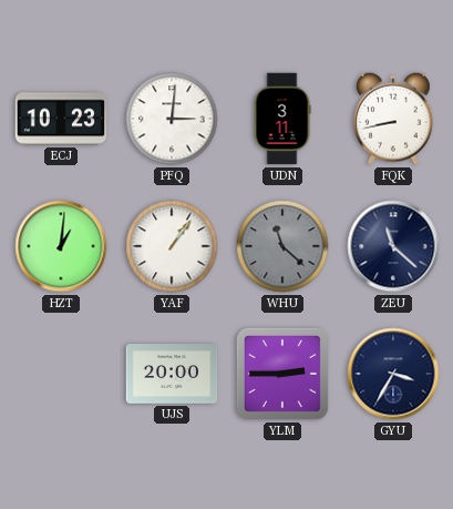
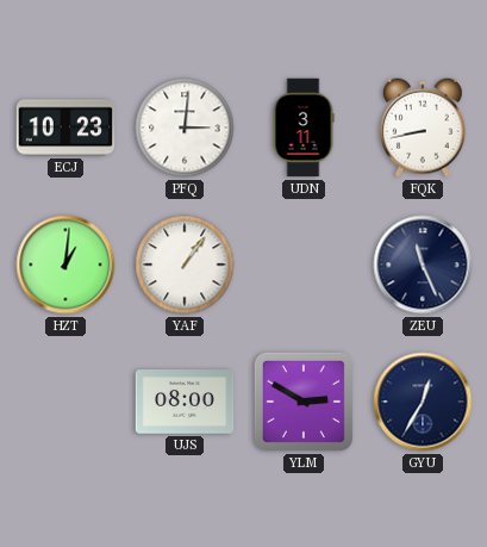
WHU: 11:22 -> none (282, 246)
ZEU: 11:22 -> 11:26 (423, 265)
UJS: 20:00 -> 08:00 (185, 402)
YLM: 2:45 -> 2:50 (304, 402)
GYU: 3:35 -> 12:35 (423, 402)
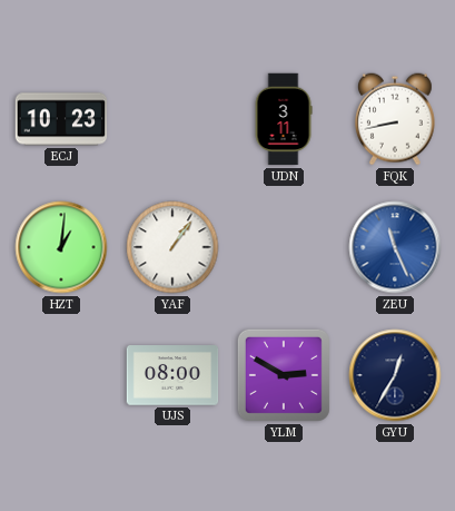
PFQ: 3:01 -> none (185, 128)
ZEU dial: navy -> blue (395, 247)
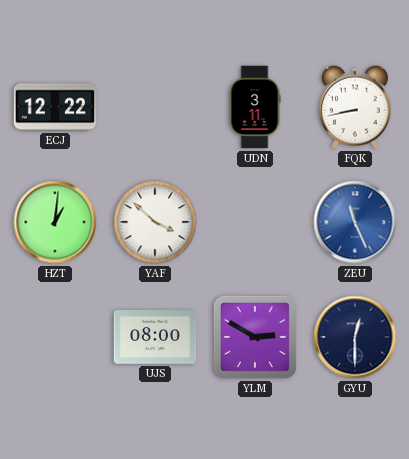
ECJ: 10:23 -> 12:22 (55, 107)
YAF: 1:06 -> 3:52 (155, 222)
GYU: 12:35 -> 12:30 (355, 337)
